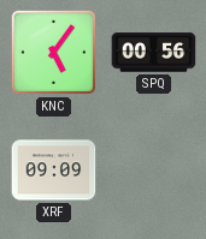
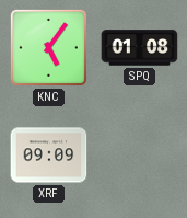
SPQ: 00:56 -> 01:08 (140, 48)
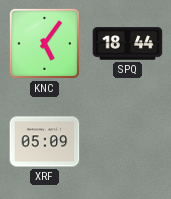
SPQ: 01:08 -> 18:44 (128, 44)
XRF: 09:09 -> 05:09 (45, 142)
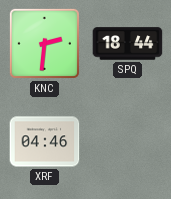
KNC: 5:06 -> 2:31 (44, 43)
XRF: 05:09 -> 04:46 (45, 142)
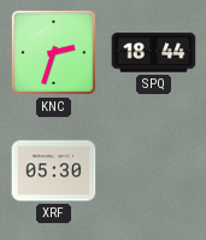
KNC: 2:31 -> 2:33 (53, 52)
XRF: 04:46 -> 05:30 (54, 171)
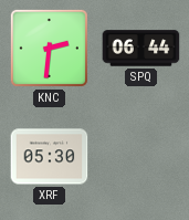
KNC: 2:33 -> 2:31 (49, 48)
SPQ: 18:44 -> 06:44 (141, 49)
